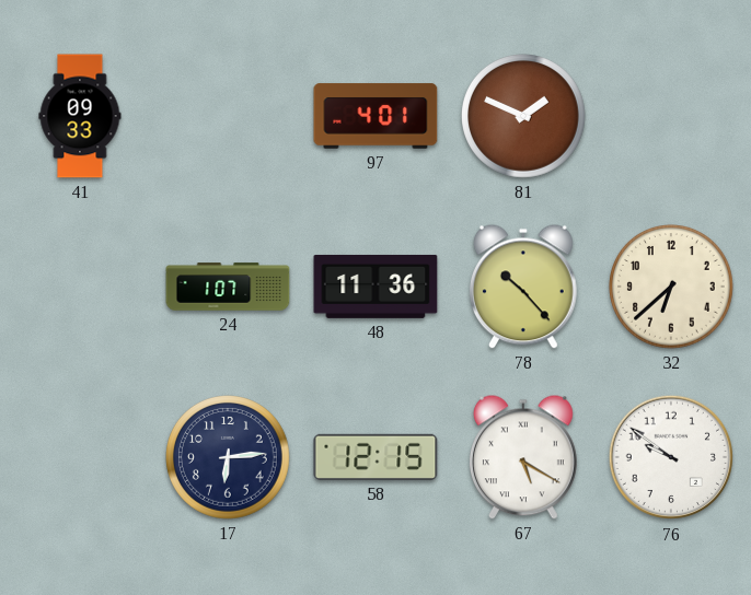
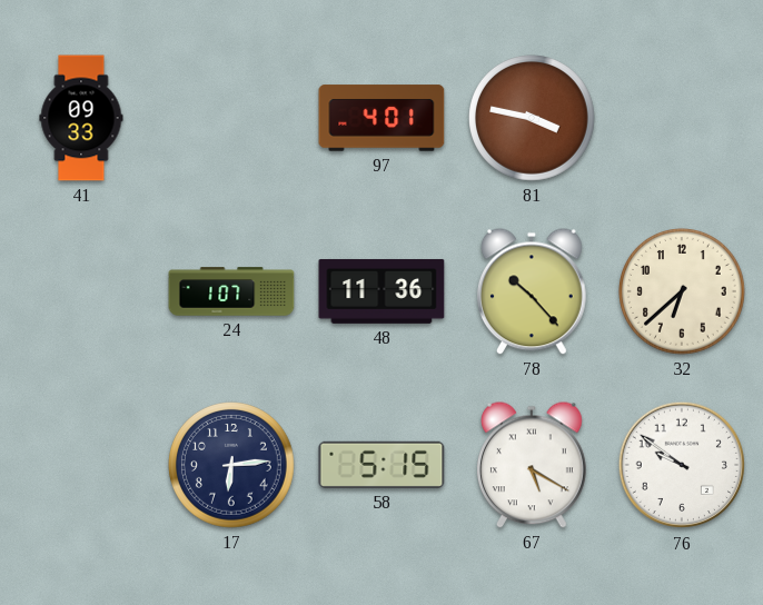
81: 1:49 -> 3:47 (533, 119)
58: 12:15 -> 5:15 (381, 465)
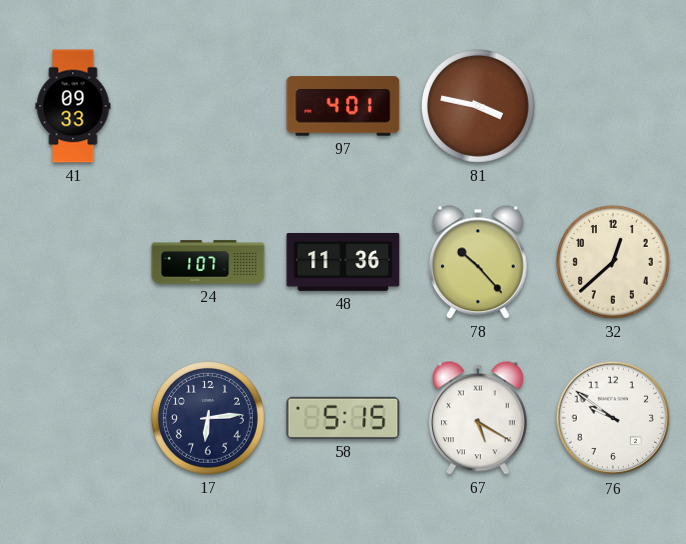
32: 6:38 -> 12:38 (614, 263)
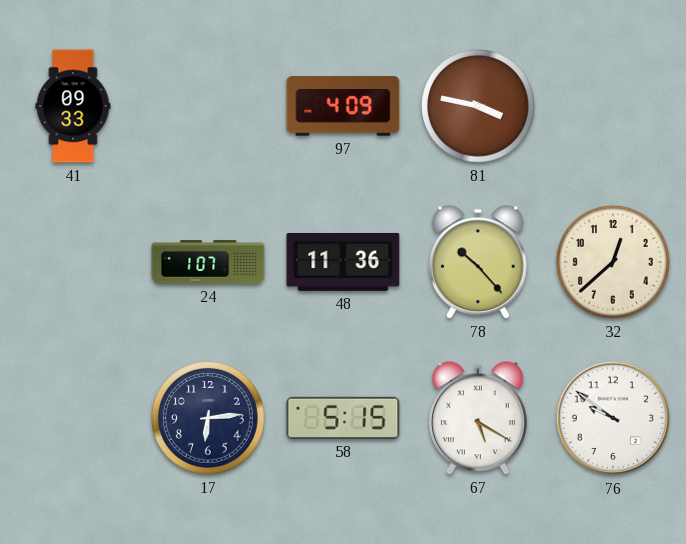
97: 4:01 -> 4:09 (343, 106)
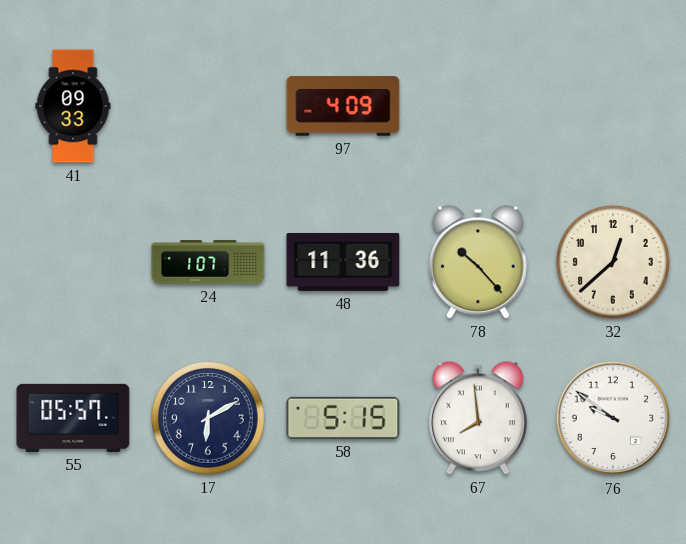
81: 3:47 -> none (479, 107)
55: none -> 05:57 (73, 418)
17: 6:14 -> 6:10 (209, 419)
67: 5:20 -> 7:59 (478, 418)
